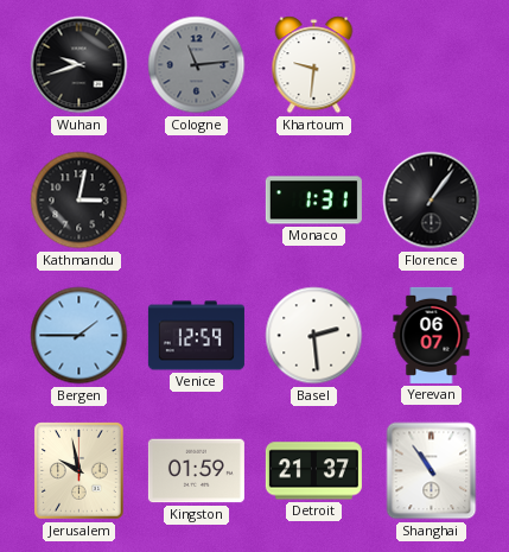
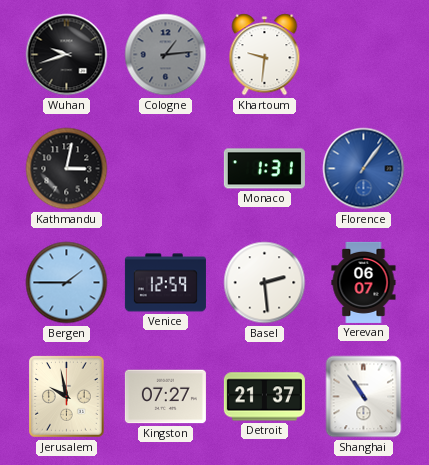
Cologne: 11:14 -> 1:14 (166, 55)
Florence dial: black -> blue (364, 169)
Kingston: 01:59 -> 07:27 (165, 397)
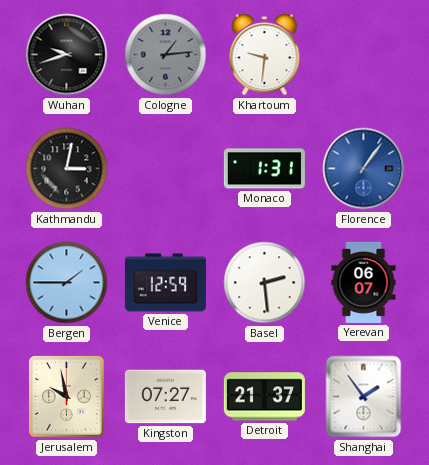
Shanghai: 10:54 -> 1:54 (364, 397)
